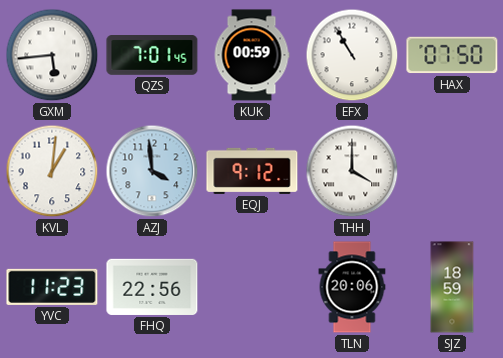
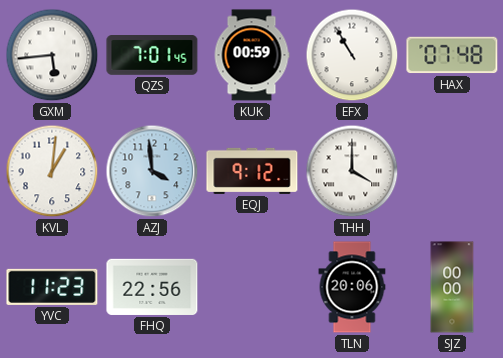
HAX: 07:50 -> 07:48 (452, 55)
SJZ: 18:59 -> 00:00 (452, 287)
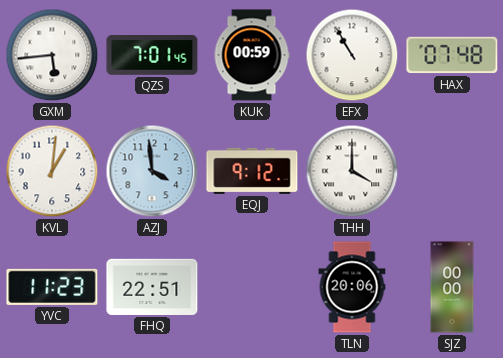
FHQ: 22:56 -> 22:51 (152, 287)
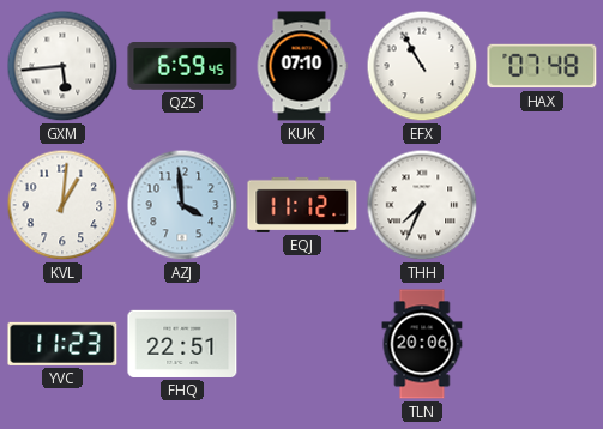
QZS: 7:01 -> 6:59 (182, 67)
KUK: 00:59 -> 07:10 (302, 66)
EQJ: 9:12 -> 11:12 (302, 205)
THH: 4:00 -> 7:34 (422, 205)
SJZ: 00:00 -> none (452, 287)
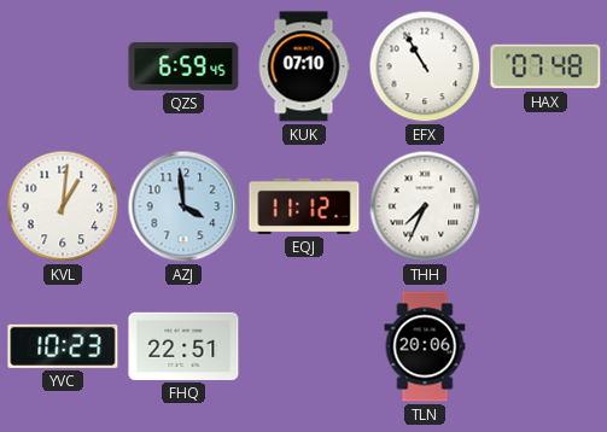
GXM: 5:44 -> none (62, 66)
YVC: 11:23 -> 10:23 (63, 346)
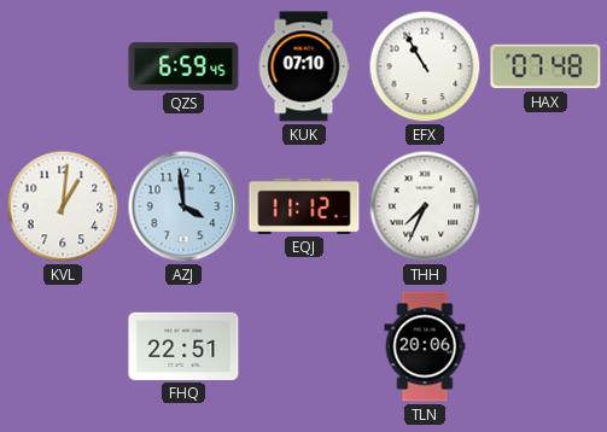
YVC: 10:23 -> none (63, 346)
